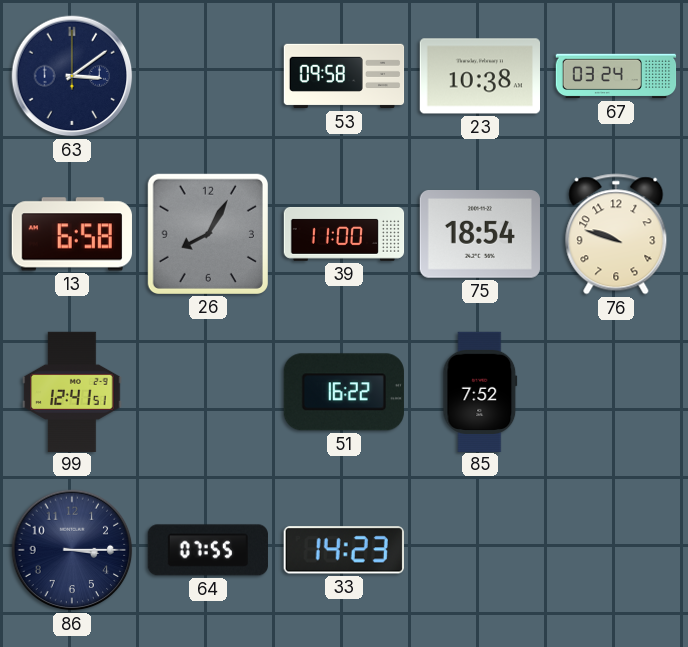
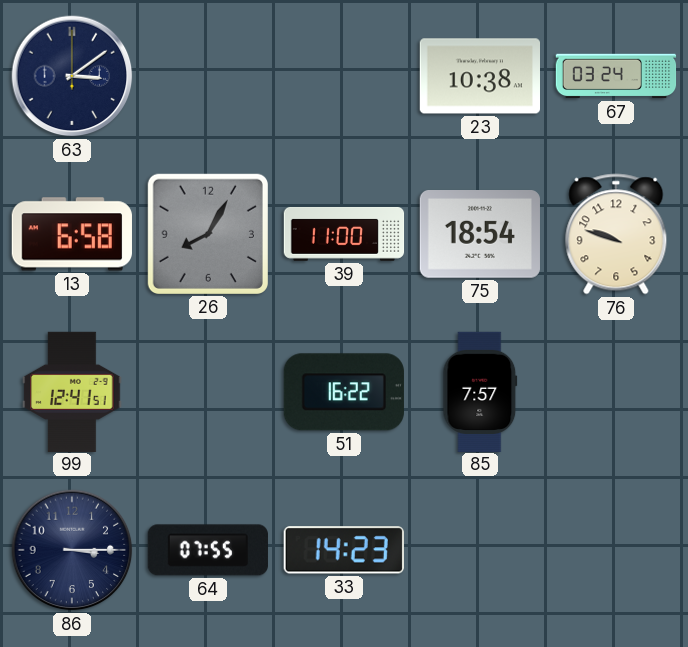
53: 09:58 -> none (344, 76)
85: 7:52 -> 7:57 (480, 391)
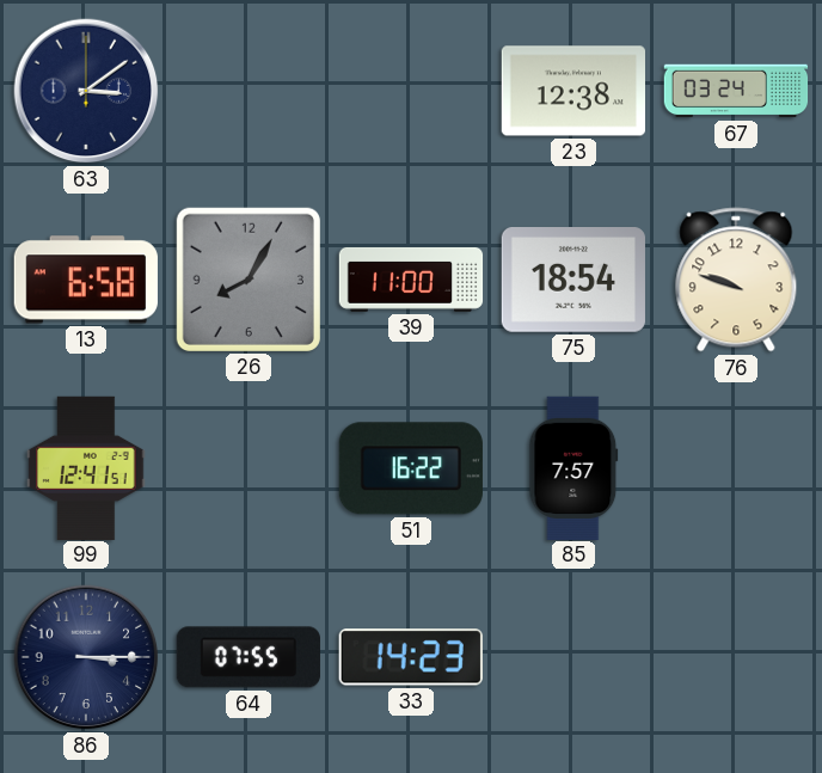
23: 10:38 -> 12:38 (572, 91)
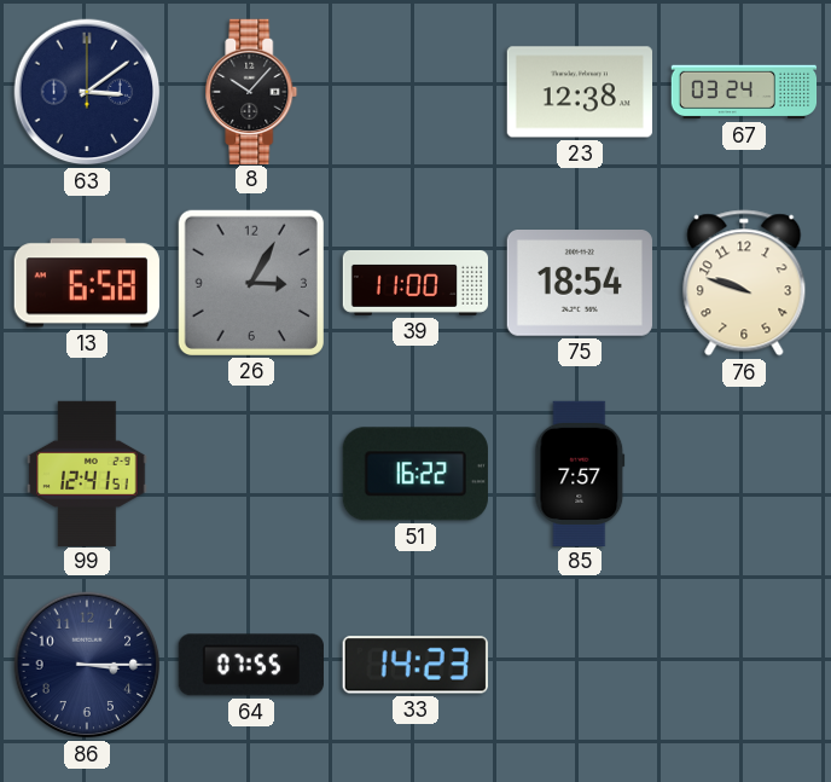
8: none -> 10:07 (251, 91)
26: 8:05 -> 3:05 (251, 283)
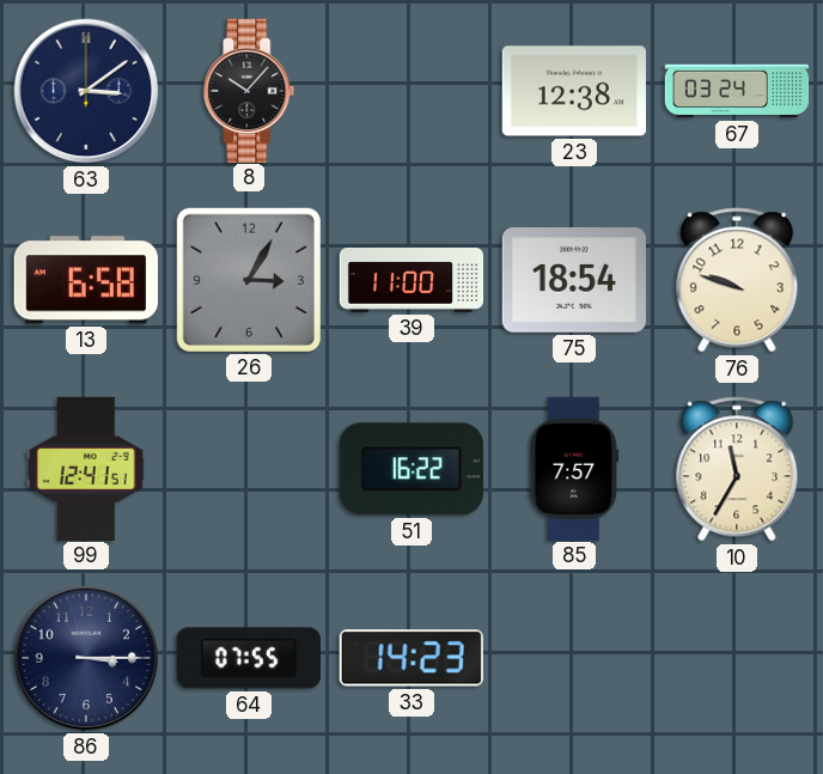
10: none -> 11:35 (737, 469)
